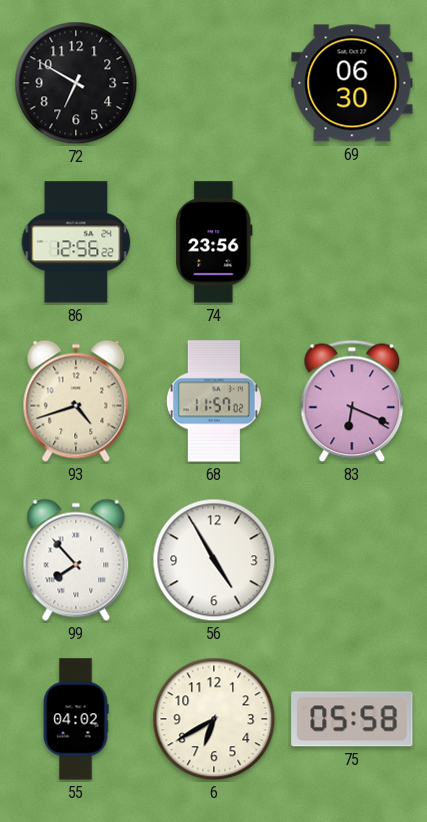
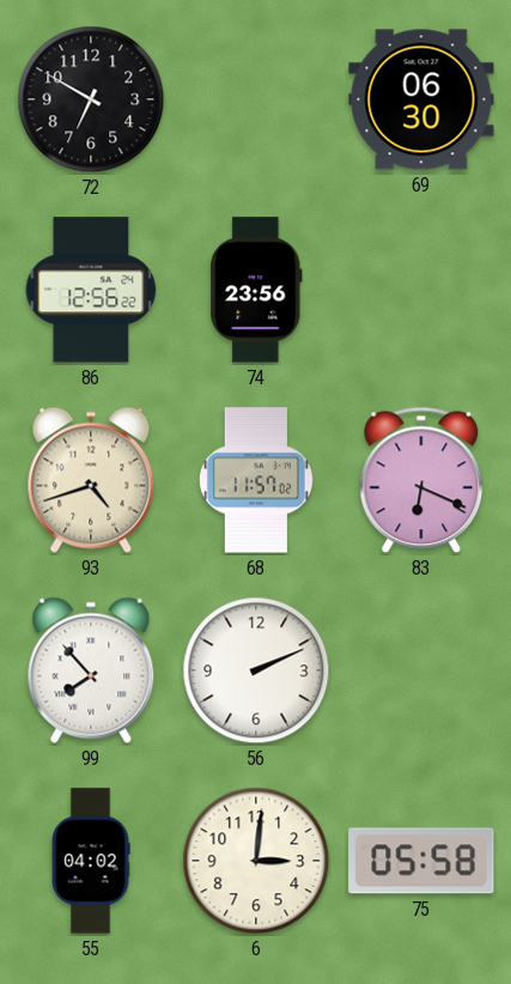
56: 4:55 -> 2:11 (256, 670)
6: 6:40 -> 3:01 (256, 861)
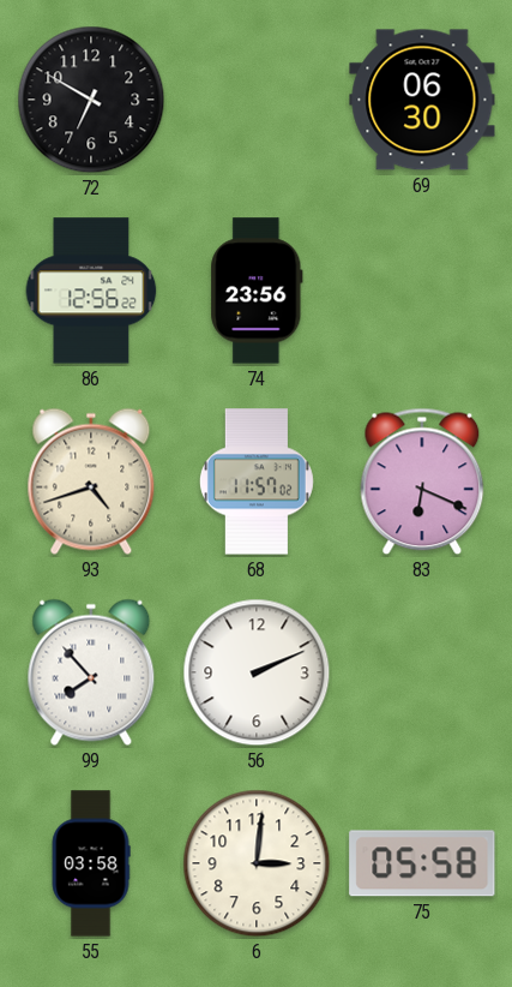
55: 04:02 -> 03:58 (91, 863)
